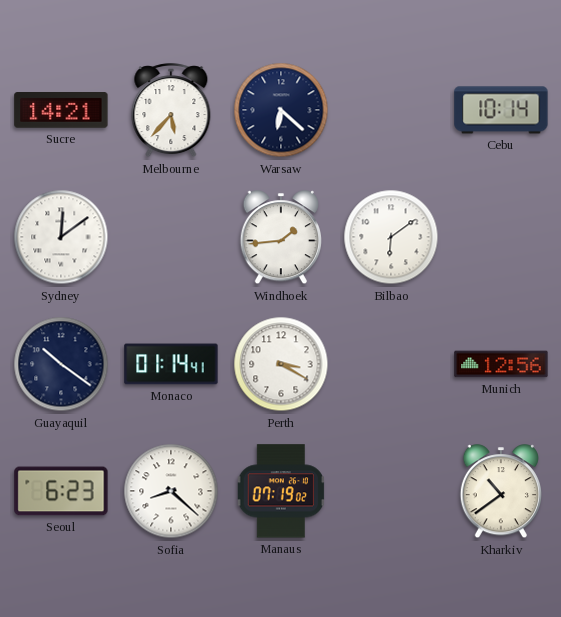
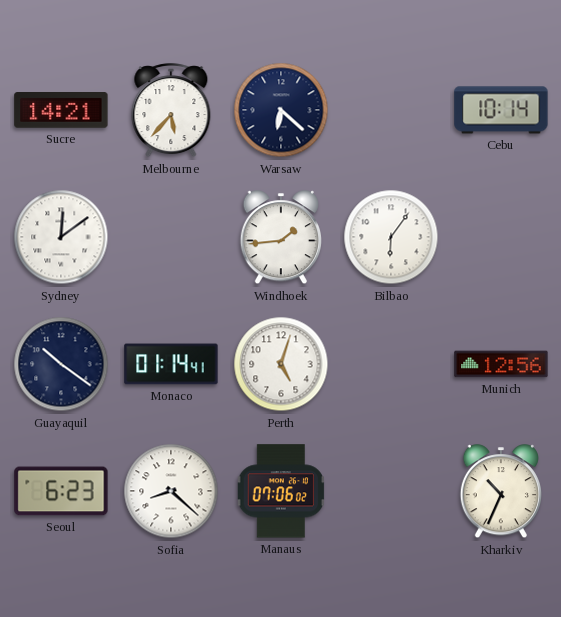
Bilbao: 6:09 -> 6:06 (391, 237)
Perth: 3:20 -> 5:03 (281, 364)
Manaus: 07:19 -> 07:06 (281, 491)
Kharkiv: 10:39 -> 10:34 (500, 492)
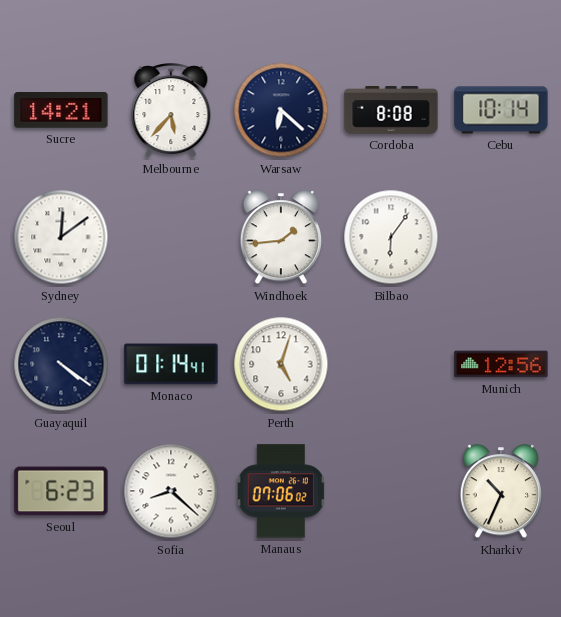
Cordoba: none -> 8:08 (391, 111)
Guayaquil: 10:21 -> 4:21 (61, 364)
